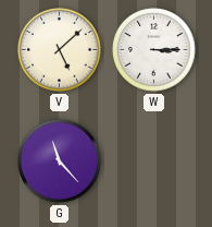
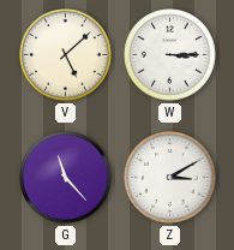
Z: none -> 3:10 (170, 178)
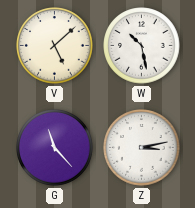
W: 3:15 -> 10:28 (142, 46)
Z: 3:10 -> 3:13 (142, 148)
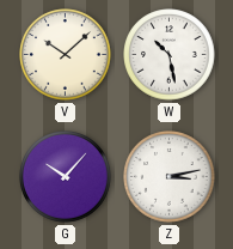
V: 5:08 -> 10:08 (66, 55)
G: 11:23 -> 10:07 (66, 177)
